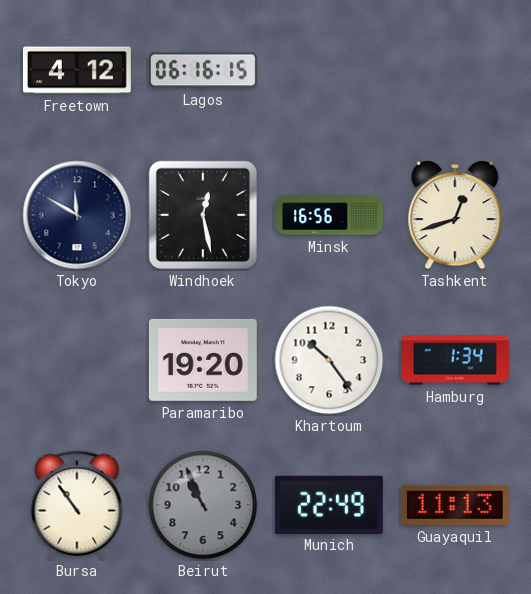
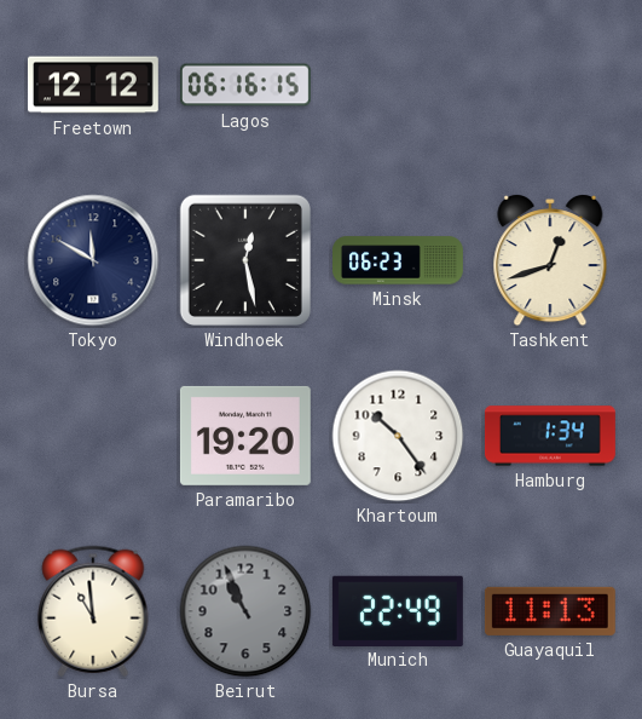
Freetown: 4:12 -> 12:12 (93, 85)
Minsk: 16:56 -> 06:23 (399, 260)
Bursa: 10:54 -> 10:59 (93, 611)
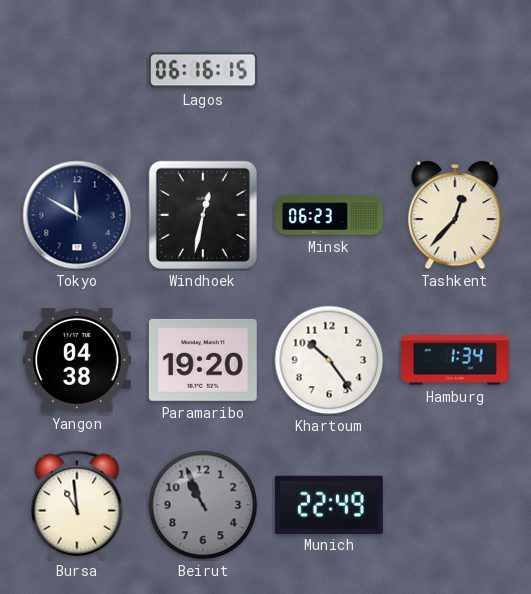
Freetown: 12:12 -> none (93, 85)
Windhoek: 12:28 -> 12:32 (203, 215)
Tashkent: 12:42 -> 12:37 (455, 216)
Yangon: none -> 04:38 (77, 360)
Guayaquil: 11:13 -> none (550, 611)
